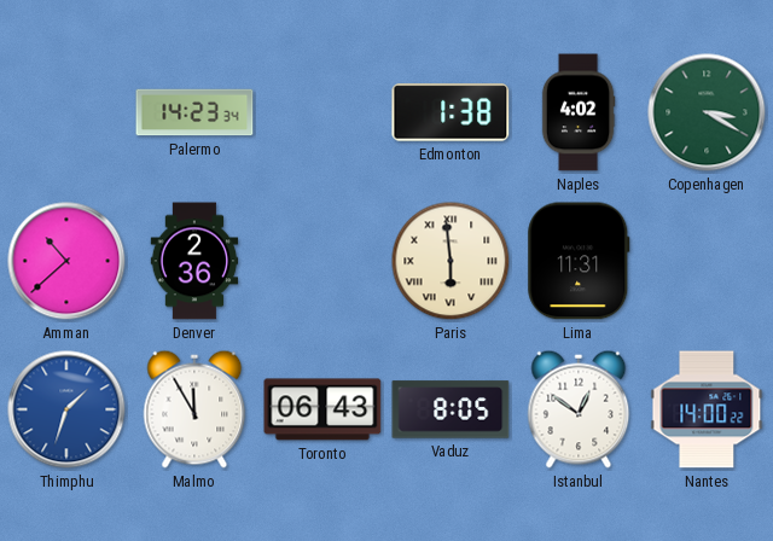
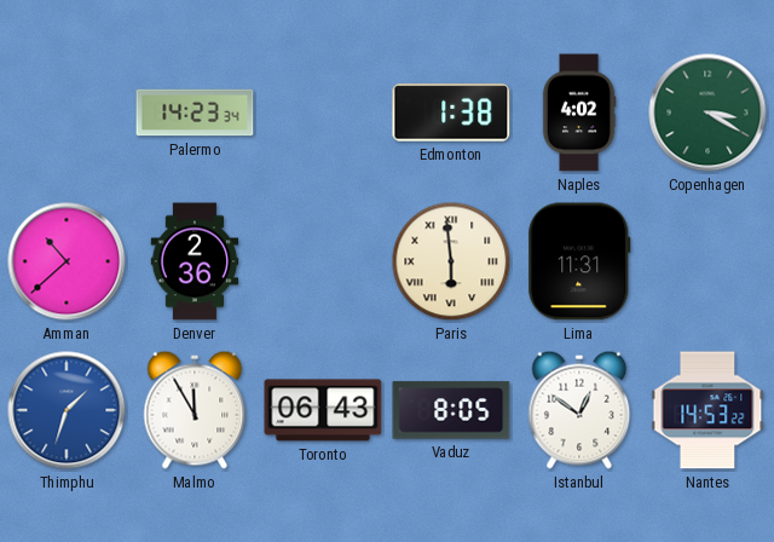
Nantes: 14:00 -> 14:53 (707, 410)
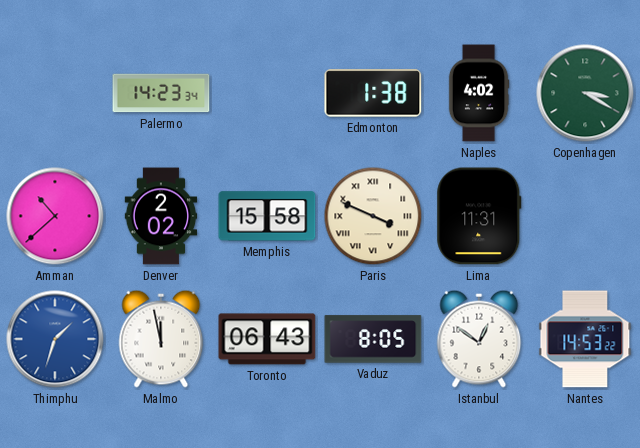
Denver: 2:36 -> 2:02 (161, 216)
Memphis: none -> 15:58 (267, 216)
Paris: 5:59 -> 3:49 (373, 216)
Malmo: 11:55 -> 11:58 (161, 339)
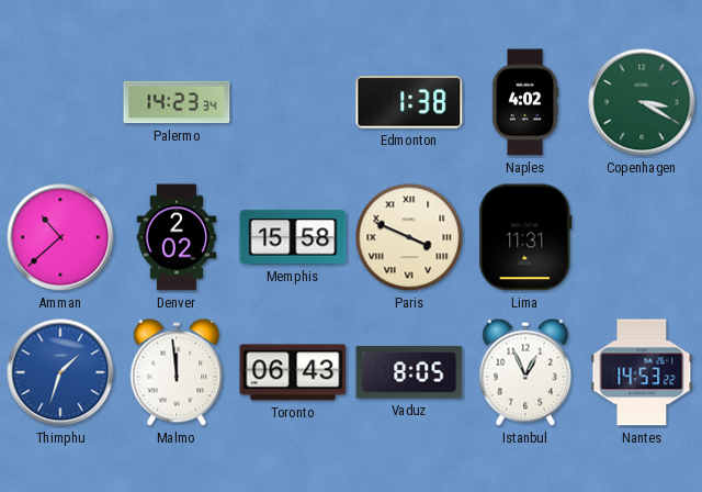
Malmo: 11:58 -> 11:59 (177, 372)
Istanbul: 12:51 -> 12:56 (525, 372)
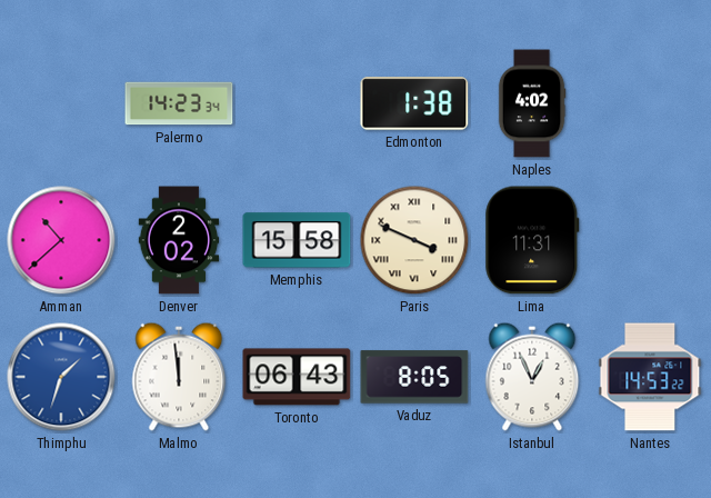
Copenhagen: 3:20 -> none (642, 102)
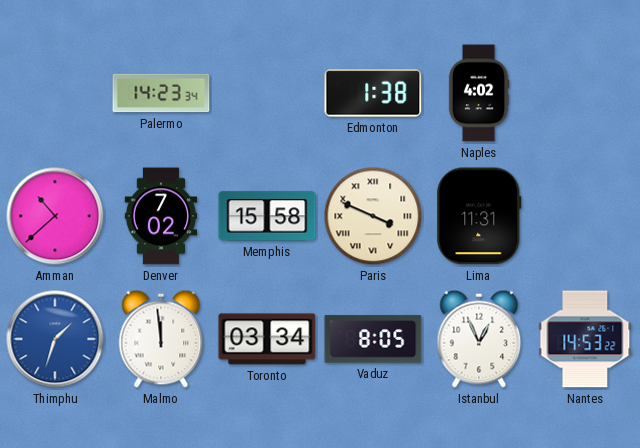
Denver: 2:02 -> 7:02 (161, 216)
Toronto: 06:43 -> 03:34 (267, 339)
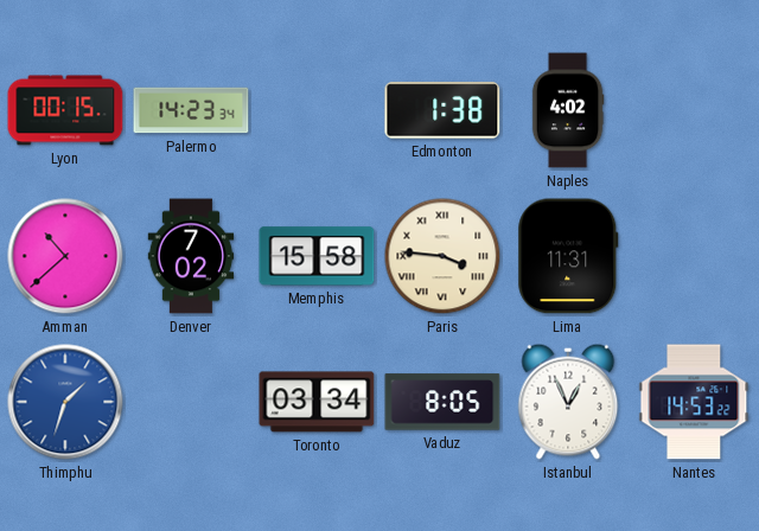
Lyon: none -> 00:15 (65, 110)
Paris: 3:49 -> 3:46 (442, 256)
Malmo: 11:59 -> none (161, 339)
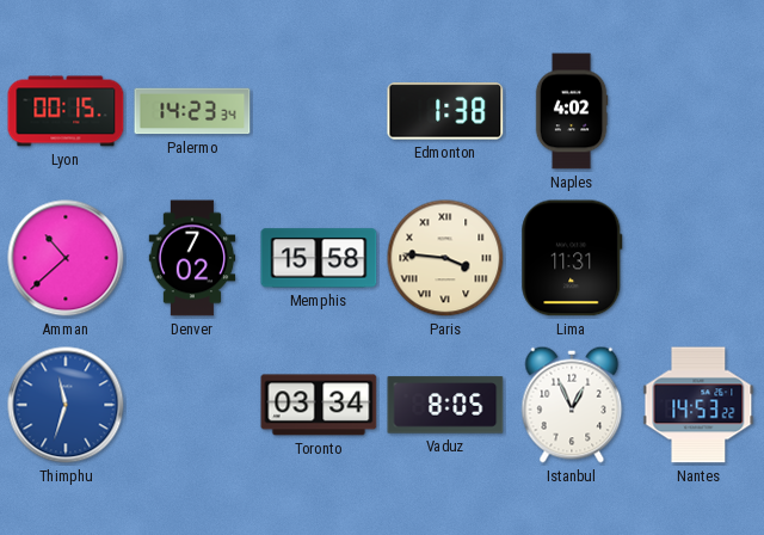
Thimphu: 1:33 -> 11:33 (66, 405)
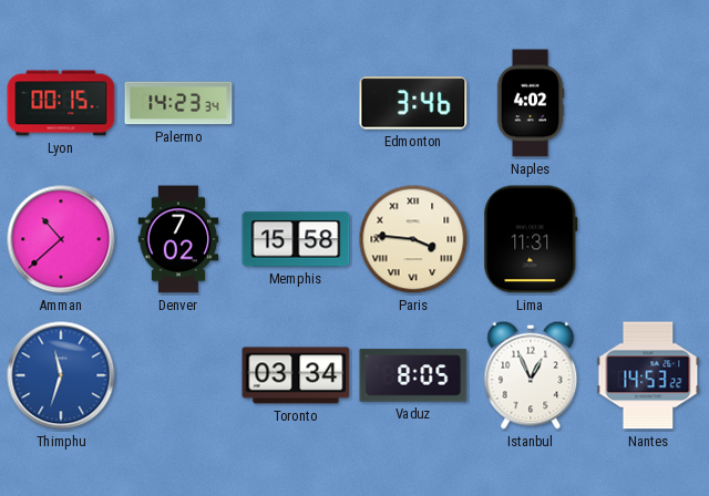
Edmonton: 1:38 -> 3:46 (413, 103)
